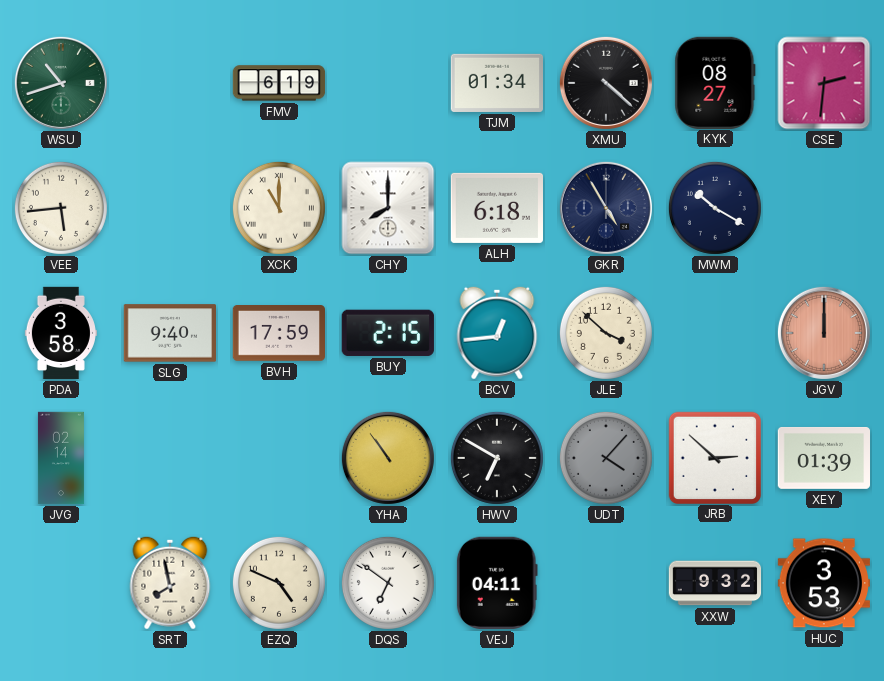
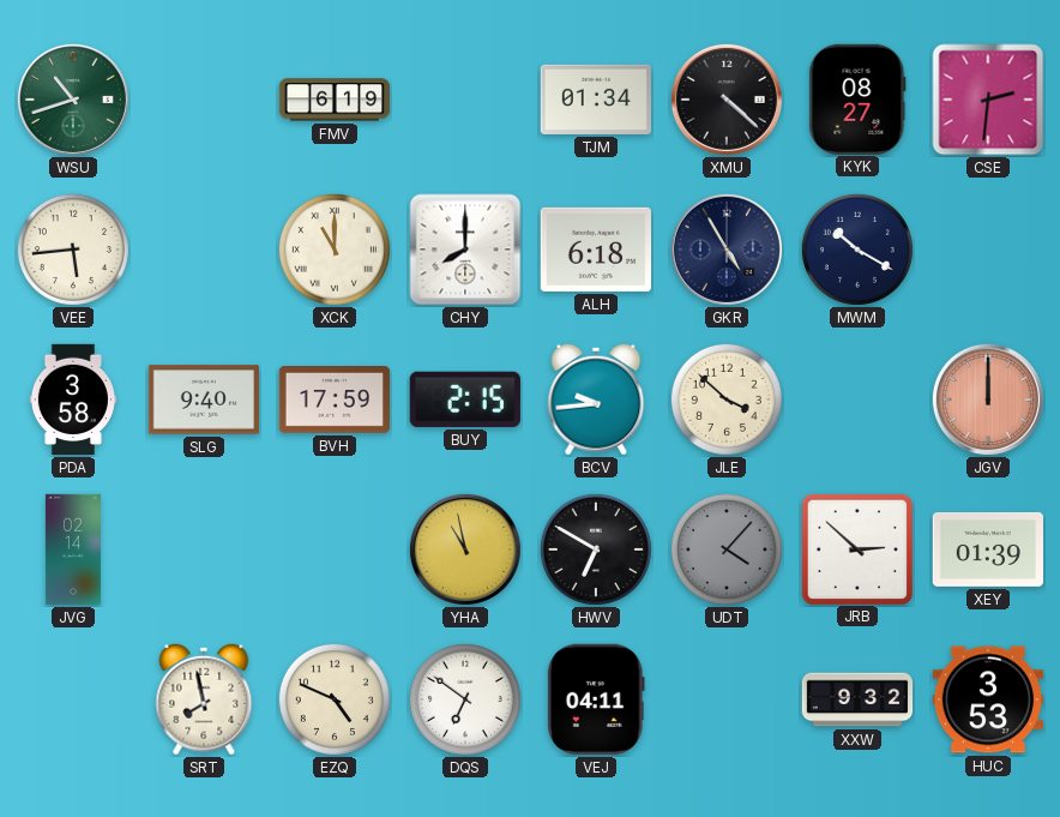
BCV: 12:44 -> 9:44 (596, 400)
YHA: 10:54 -> 10:58 (465, 549)
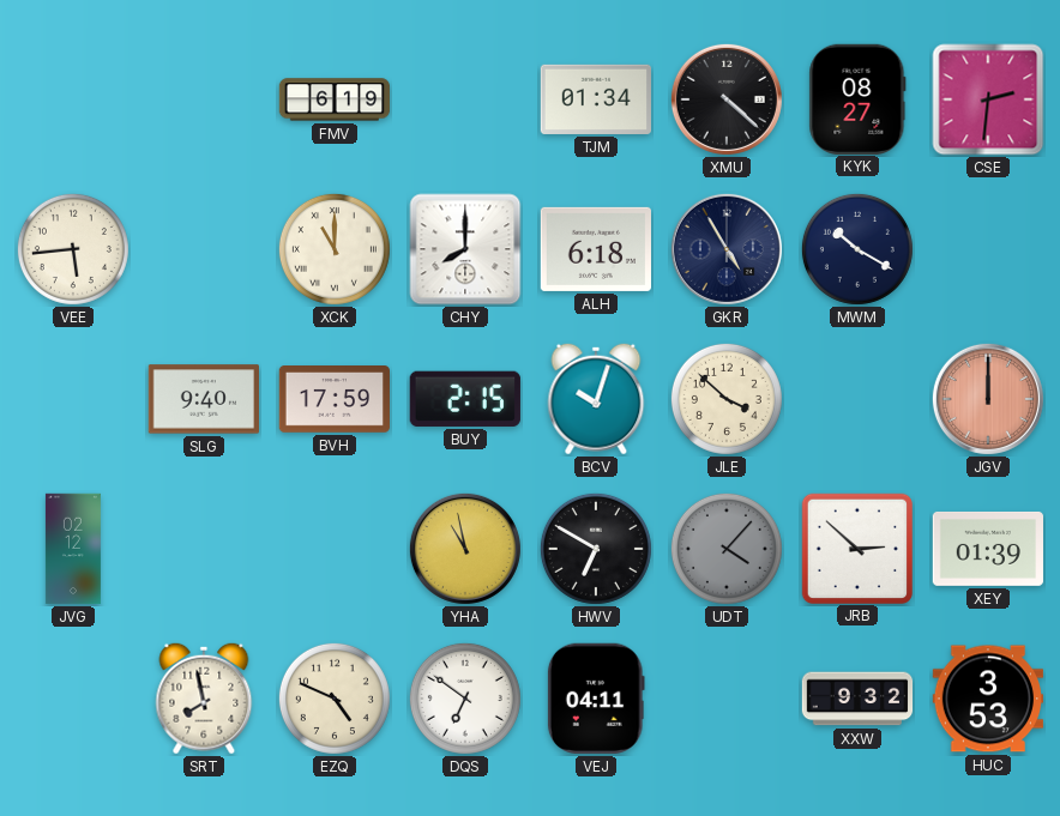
WSU: 10:42 -> none (73, 100)
PDA: 3:58 -> none (73, 400)
BCV: 9:44 -> 10:03 (596, 399)
JVG: 02:14 -> 02:12 (73, 549)
